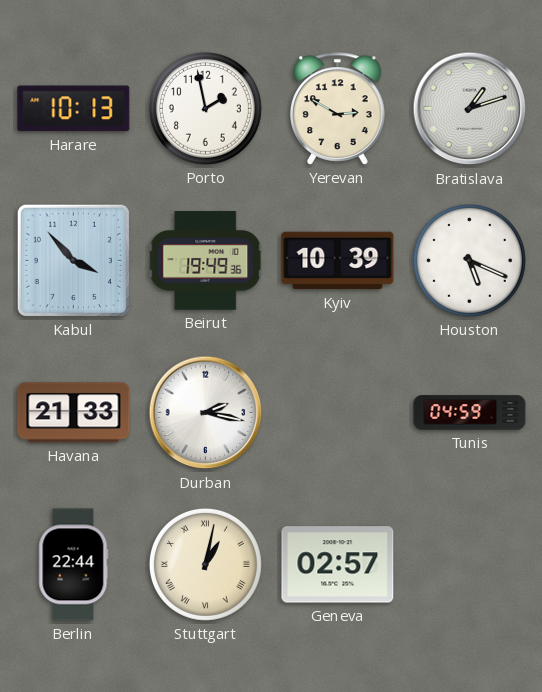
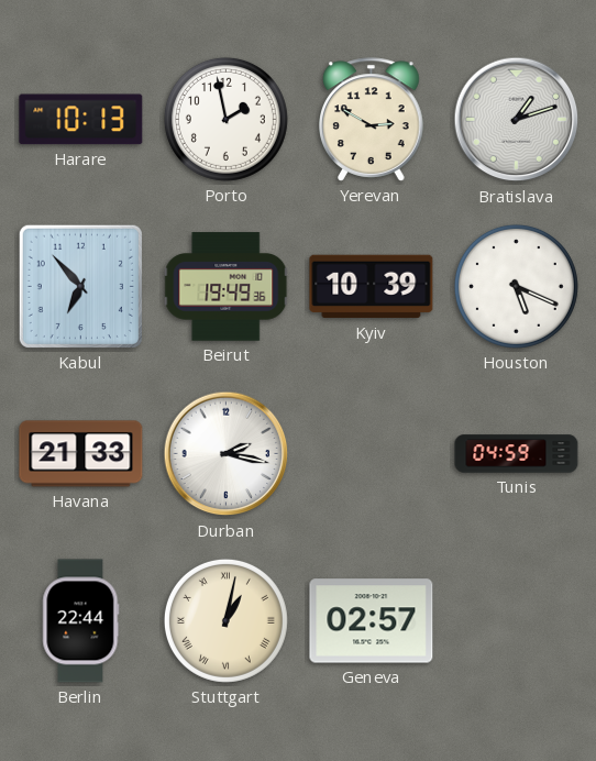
Kabul: 3:53 -> 6:53 (80, 286)
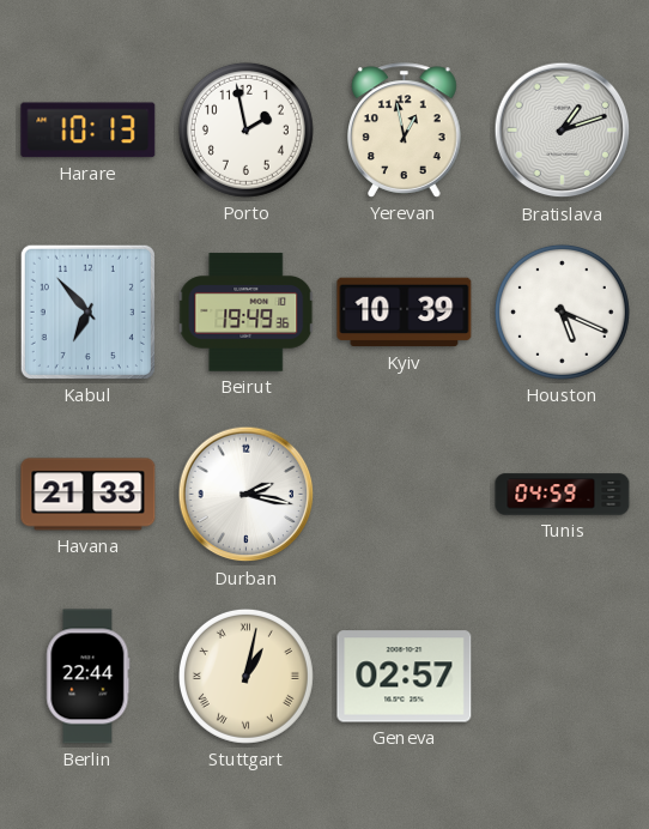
Yerevan: 2:50 -> 12:58 (405, 131)
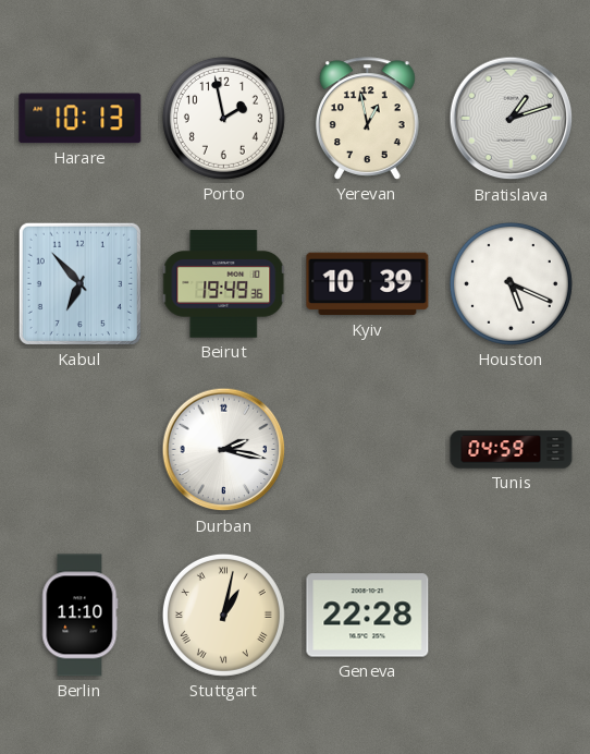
Havana: 21:33 -> none (89, 495)
Berlin: 22:44 -> 11:10 (81, 616)
Geneva: 02:57 -> 22:28 (368, 616)
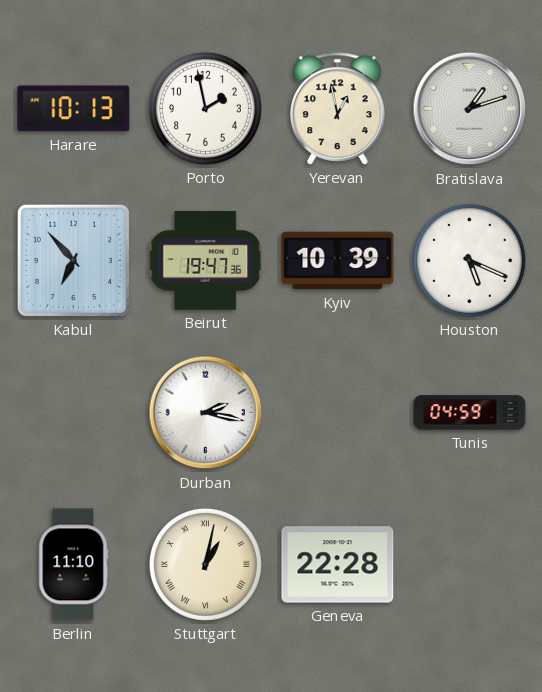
Beirut: 19:49 -> 19:47 (206, 261)
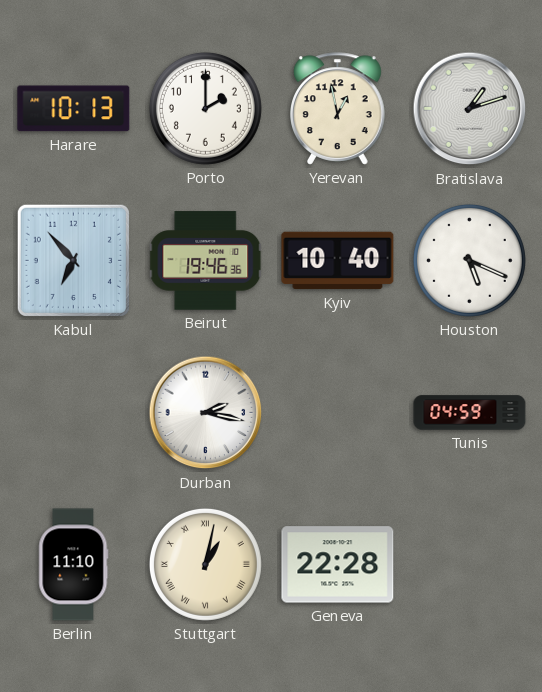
Porto: 1:58 -> 2:00 (205, 108)
Beirut: 19:47 -> 19:46 (206, 261)
Kyiv: 10:39 -> 10:40 (338, 261)
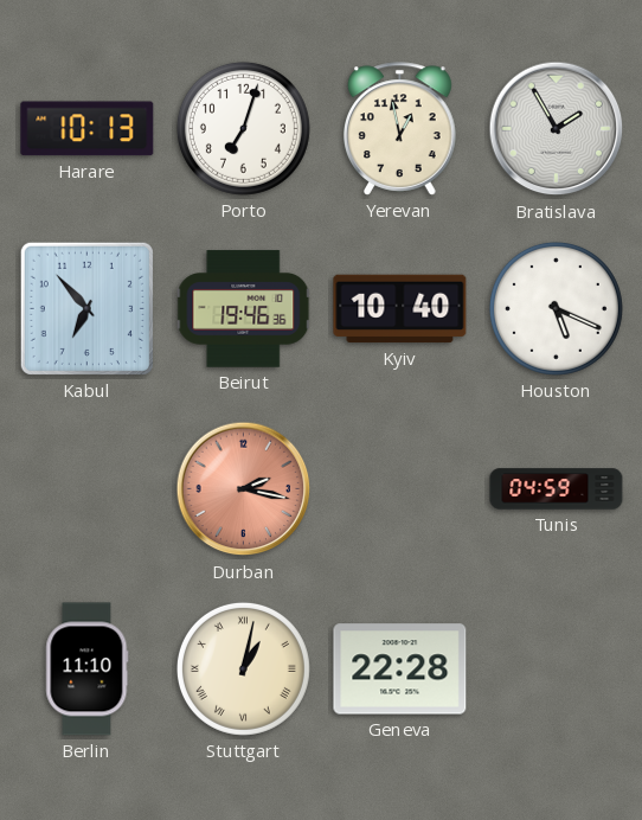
Porto: 2:00 -> 7:03 (243, 128)
Bratislava: 1:12 -> 1:55 (557, 129)
Durban dial: white -> salmon (244, 489)
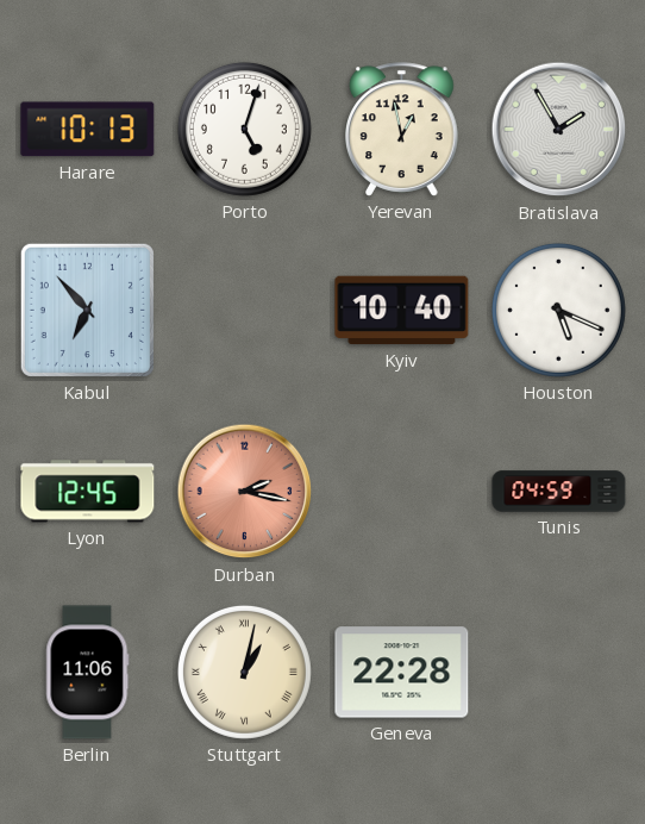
Porto: 7:03 -> 5:03 (244, 129)
Beirut: 19:46 -> none (244, 309)
Lyon: none -> 12:45 (88, 492)
Berlin: 11:10 -> 11:06 (88, 673)
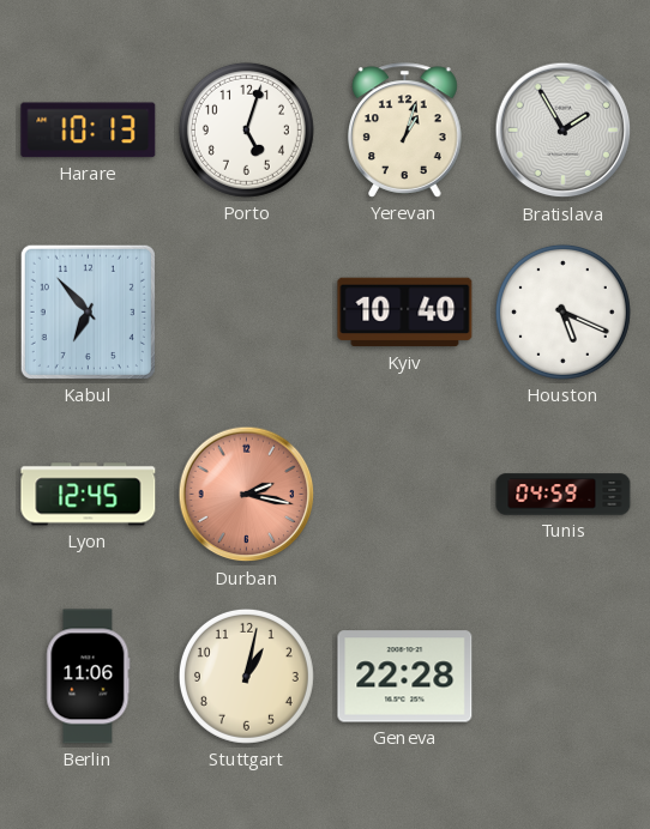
Yerevan: 12:58 -> 1:03 (405, 131)
Stuttgart numerals: Roman -> Arabic (246, 676)
